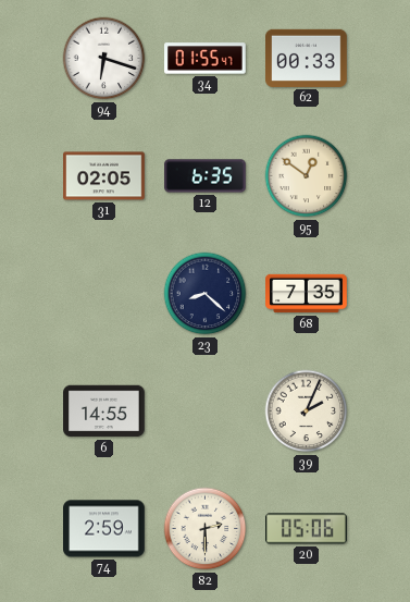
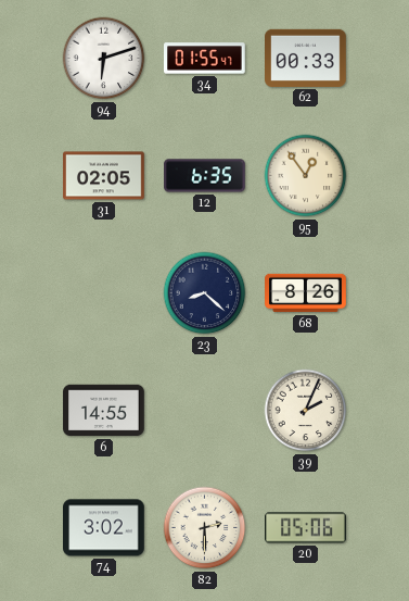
94: 6:18 -> 6:12 (104, 59)
95: 12:51 -> 12:54 (306, 176)
68: 7:35 -> 8:26 (306, 293)
74: 2:59 -> 3:02 (104, 528)
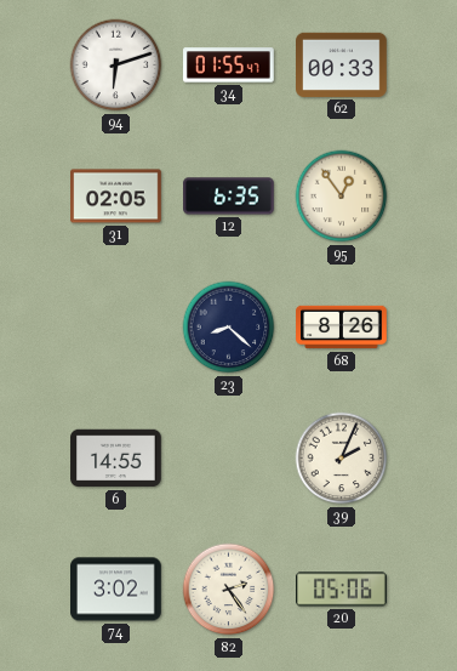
82: 2:30 -> 2:24 (229, 590)
